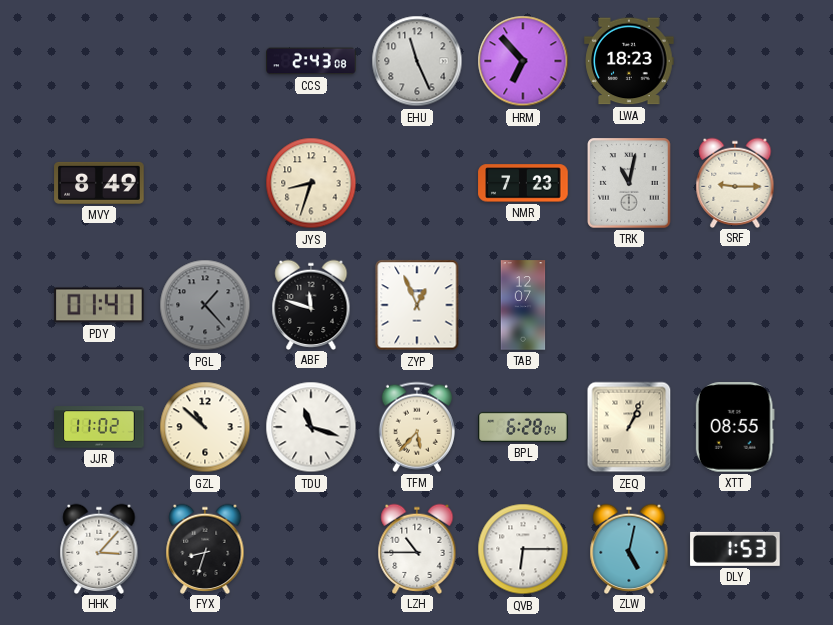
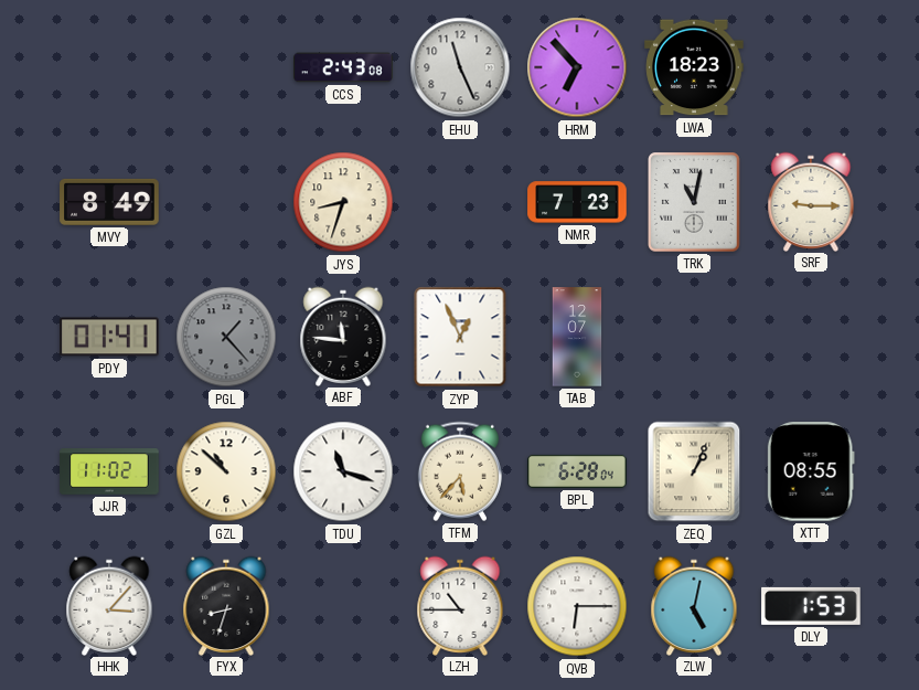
ABF: 11:48 -> 11:46 (343, 336)
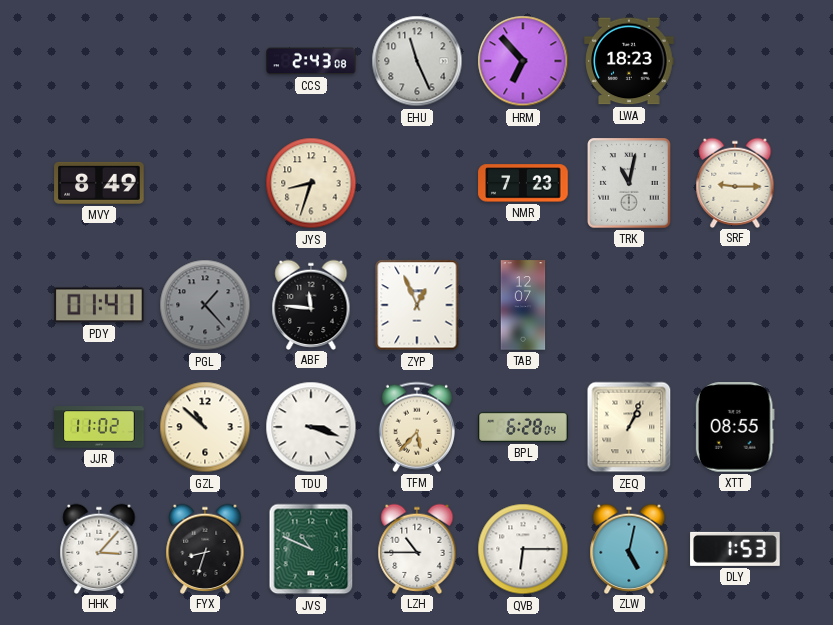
TDU: 11:18 -> 3:18 (311, 427)
JVS: none -> 10:49 (311, 549)
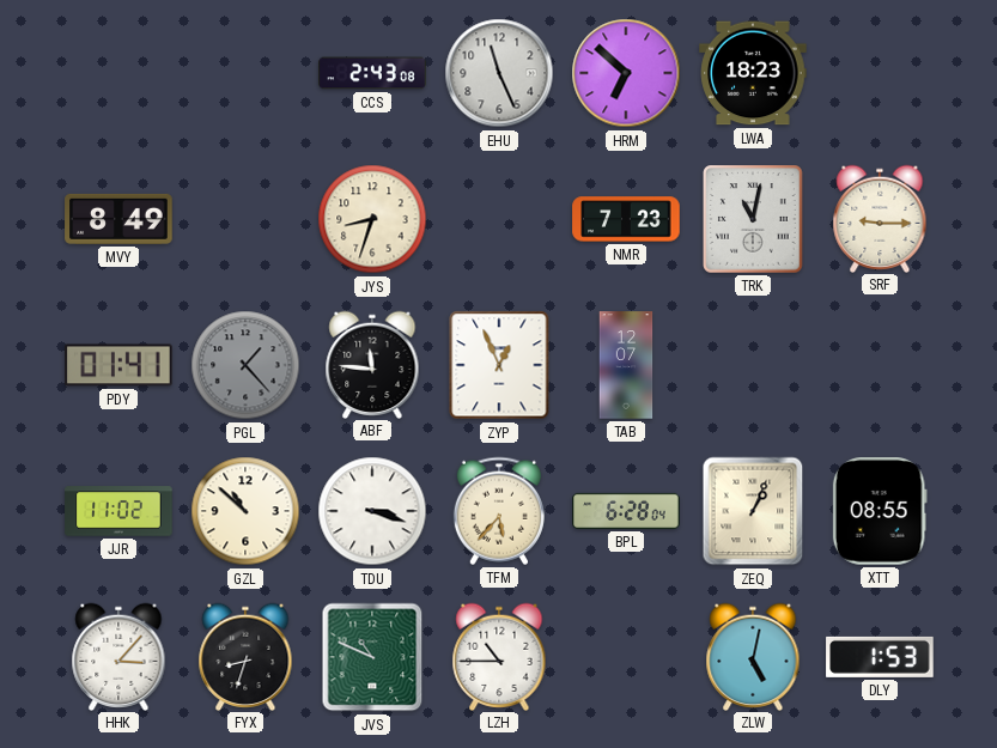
HRM: 6:53 -> 6:52 (626, 73)
QVB: 6:15 -> none (523, 549)
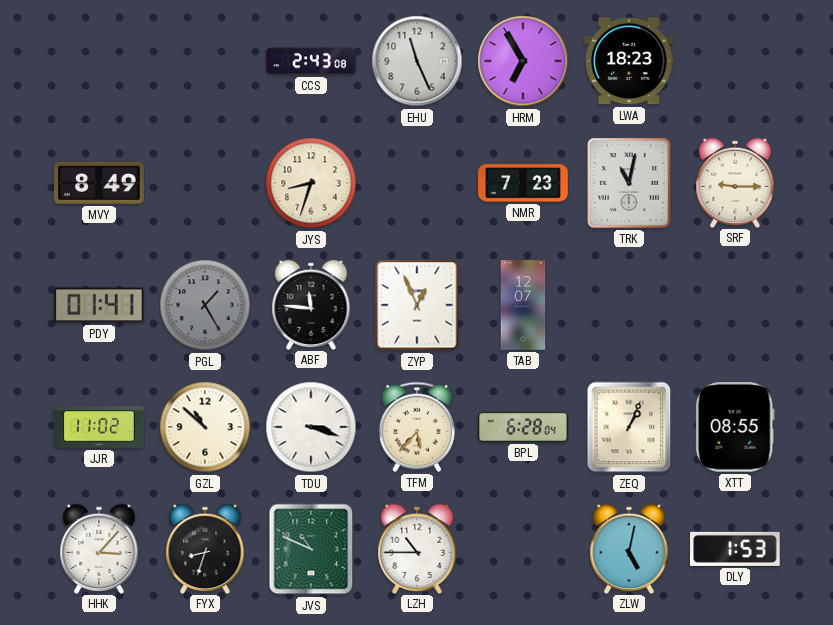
HRM: 6:52 -> 6:55 (523, 61)
PGL: 1:23 -> 1:25 (205, 305)
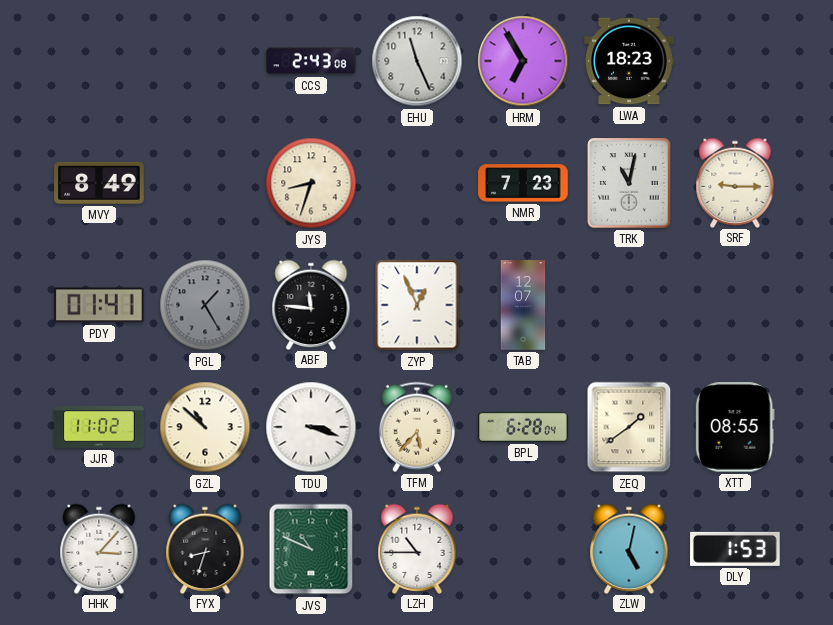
ZEQ: 1:04 -> 1:39 (629, 427)
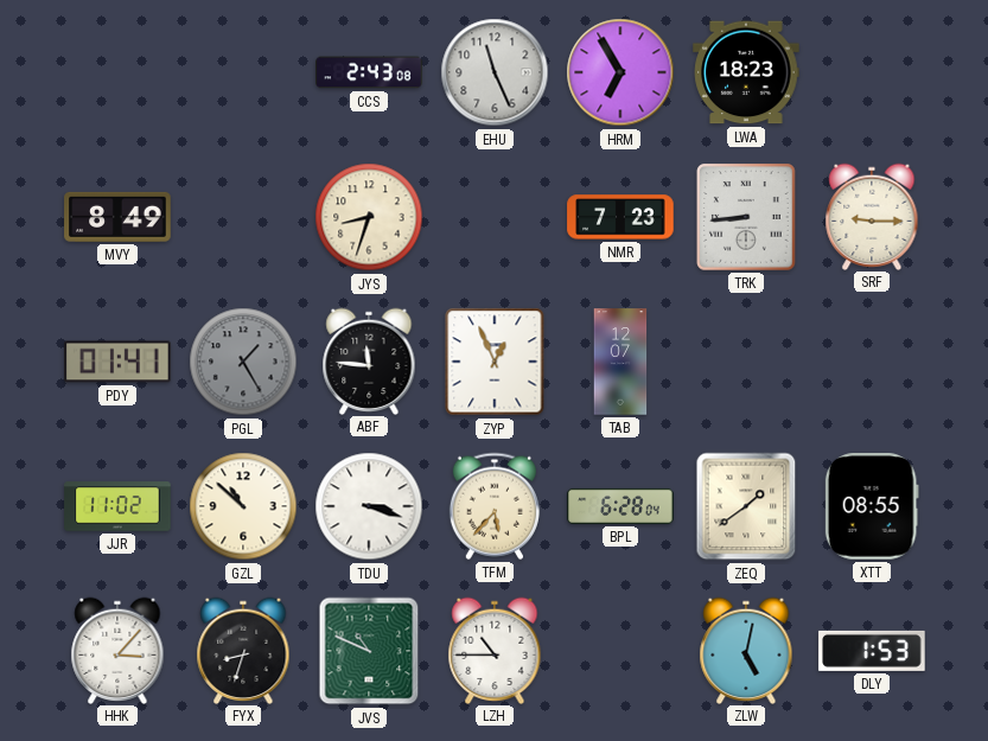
TRK: 11:02 -> 8:44 (746, 217)
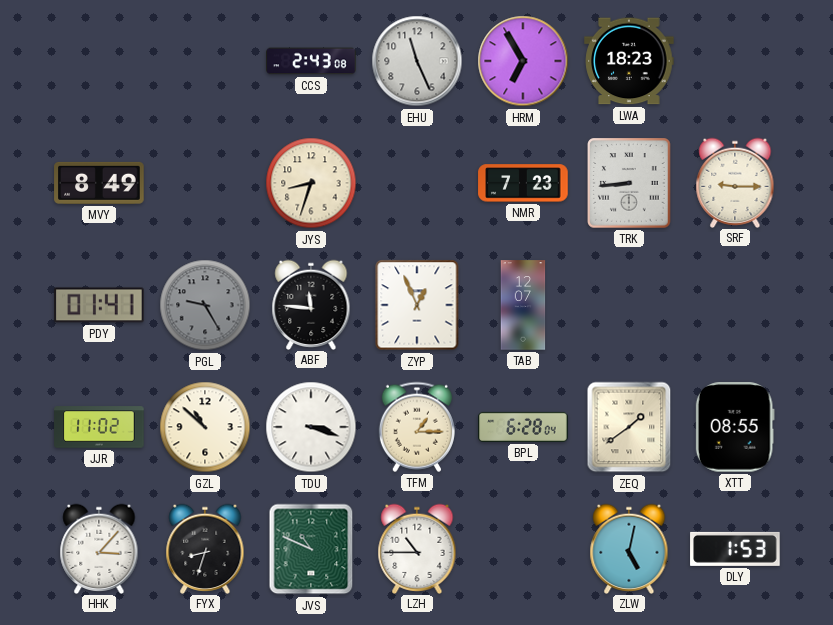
PGL: 1:25 -> 9:25 (205, 305)
TFM: 5:37 -> 1:15 (417, 427)
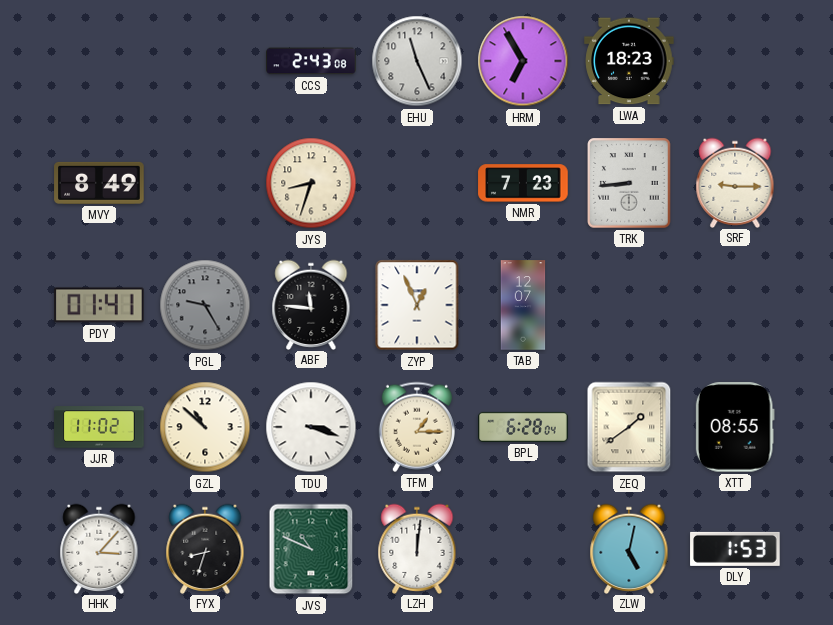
LZH: 10:45 -> 12:01 (417, 548)
